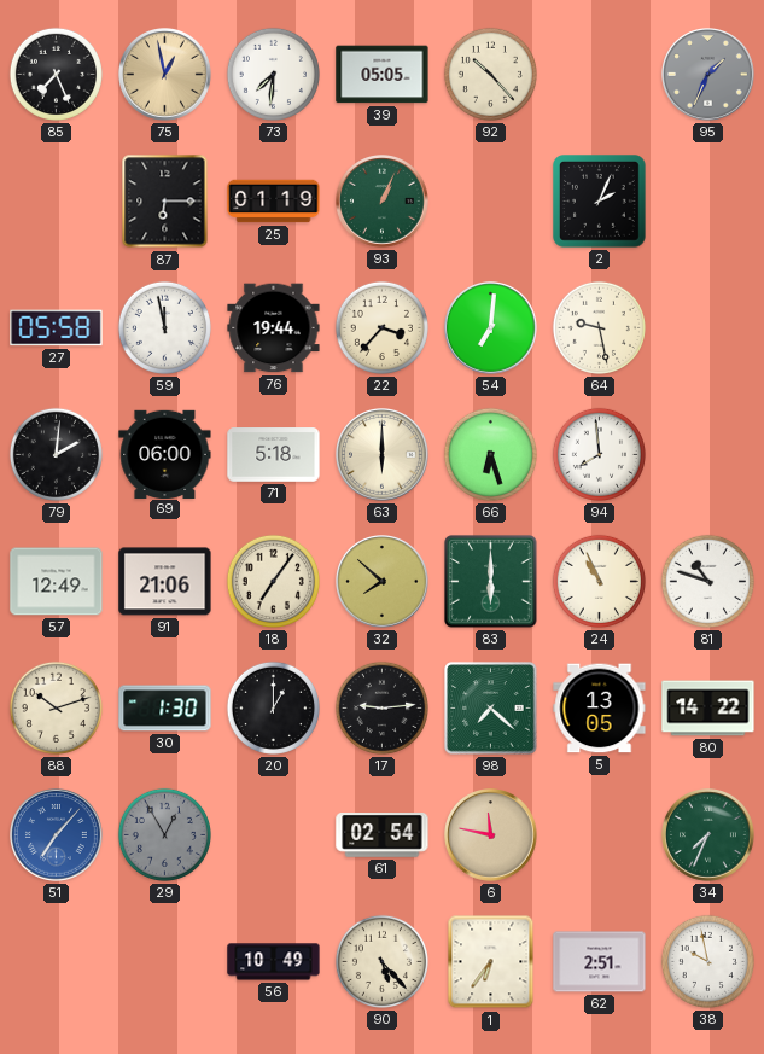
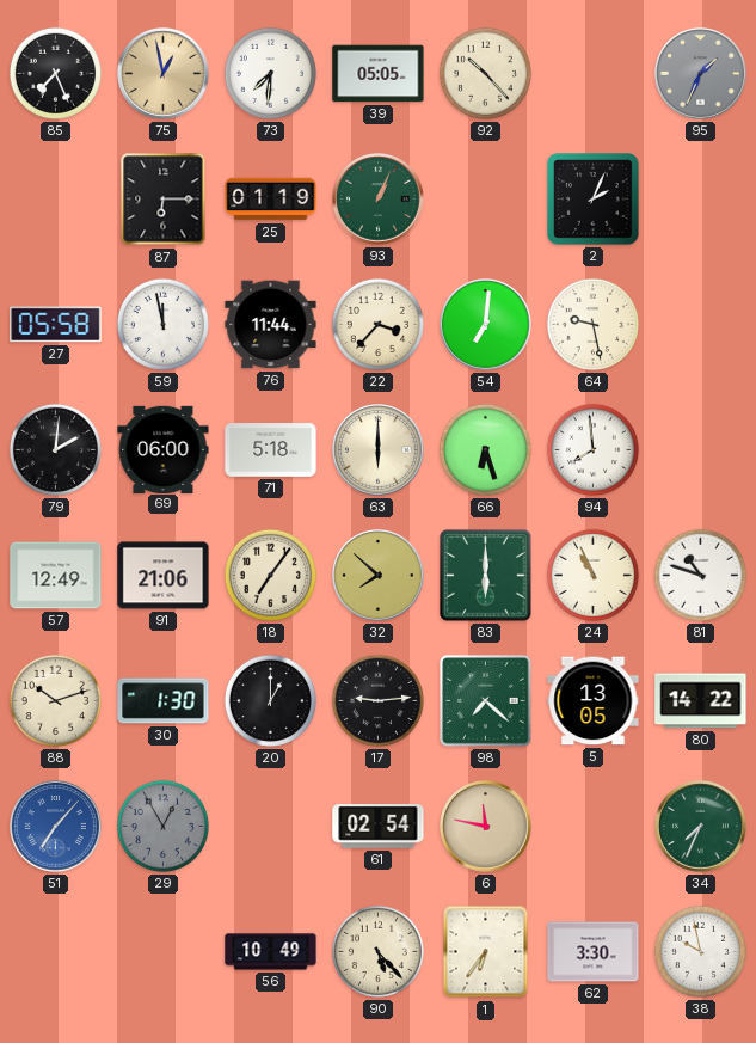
76: 19:44 -> 11:44 (271, 325)
62: 2:51 -> 3:30 (594, 952)
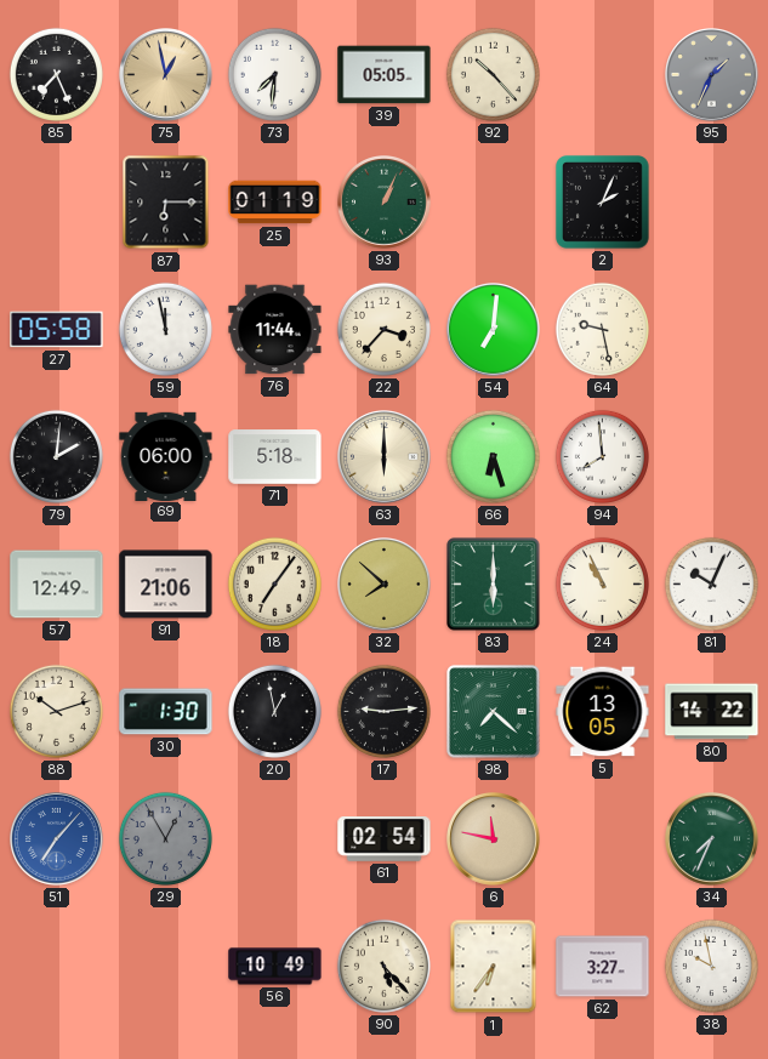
81: 10:48 -> 10:04 (711, 583)
20: 1:00 -> 12:58 (274, 711)
62: 3:30 -> 3:27 (603, 967)
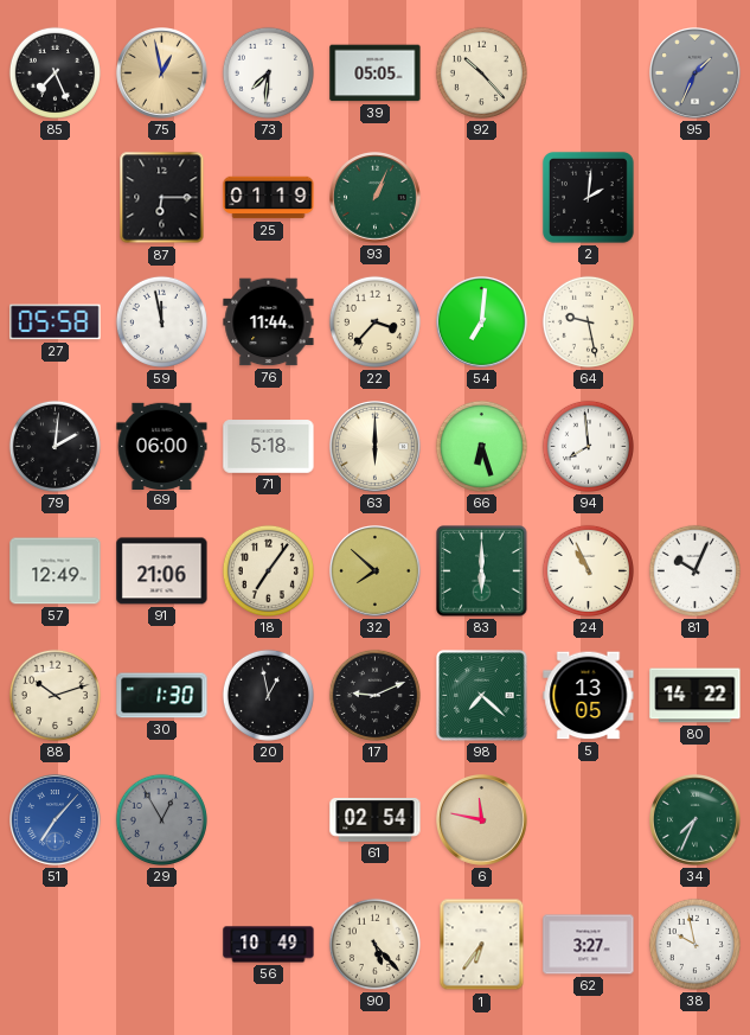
2: 2:04 -> 2:01 (589, 198)
17: 9:14 -> 9:11 (374, 695)
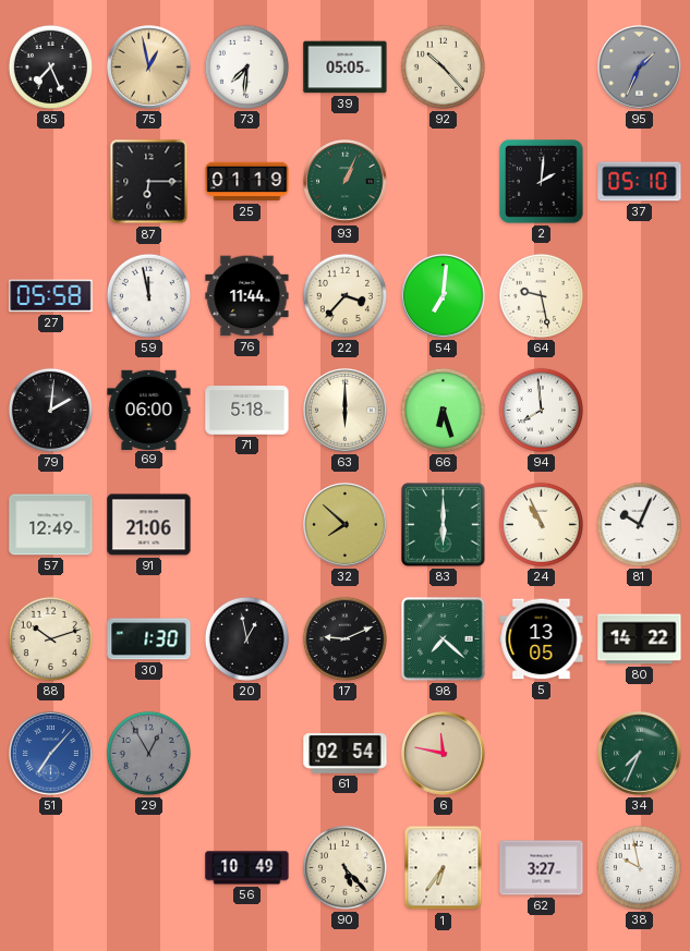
37: none -> 05:10 (640, 182)
18: 7:06 -> none (268, 570)
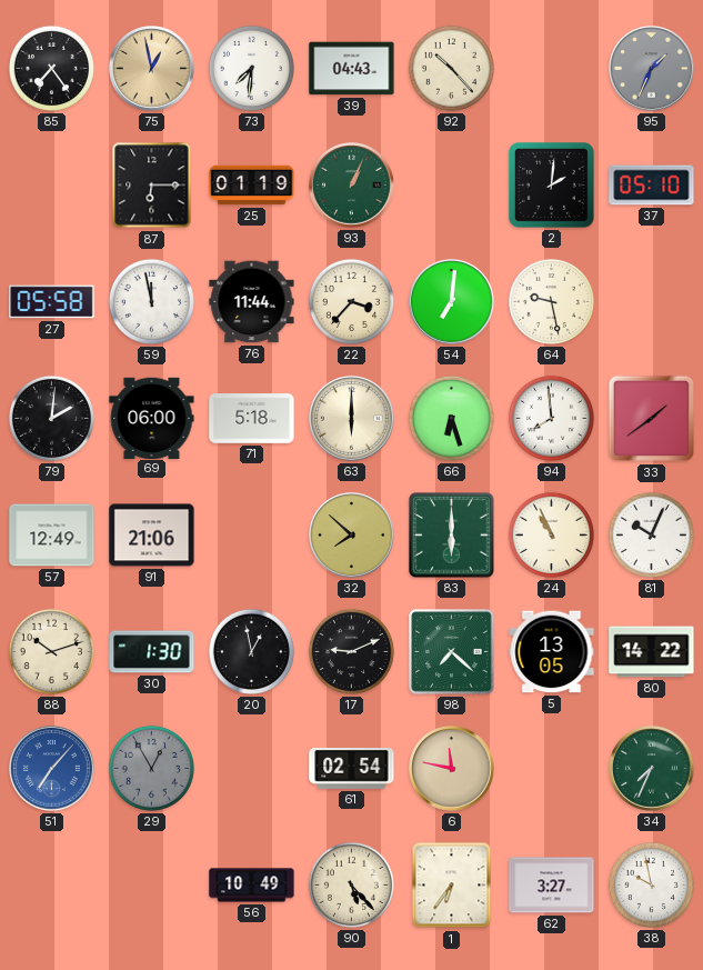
85: 7:26 -> 7:24 (51, 68)
39: 05:05 -> 04:43 (352, 69)
33: none -> 1:39 (652, 419)
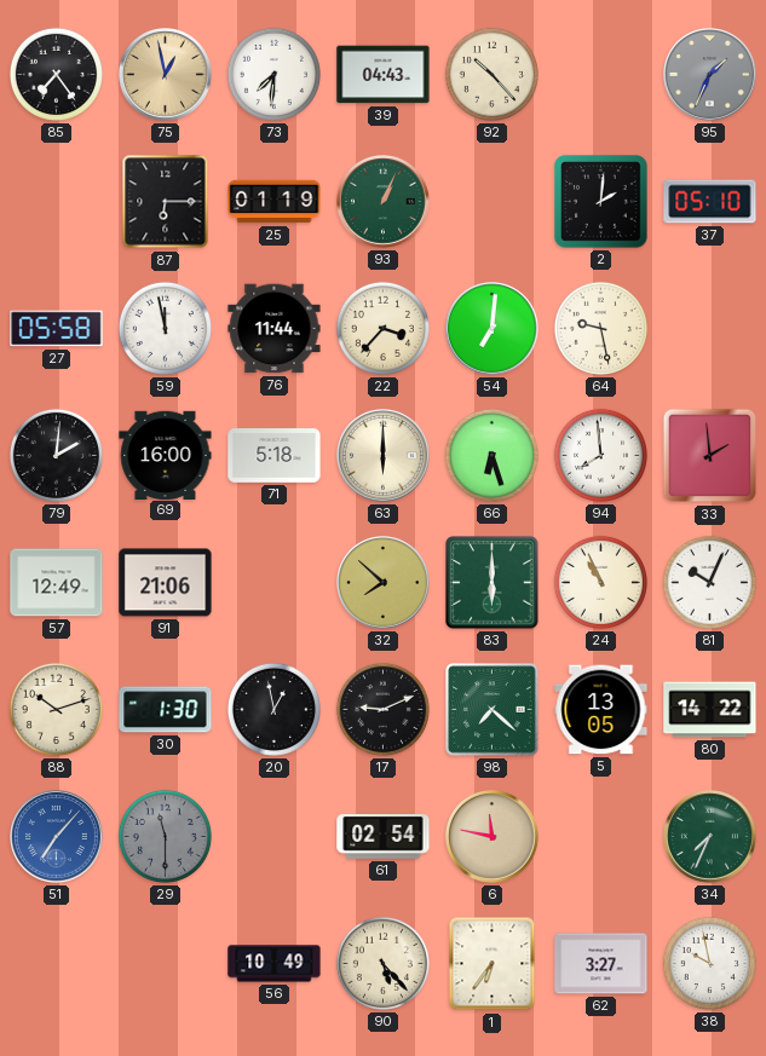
69: 06:00 -> 16:00 (166, 455)
33: 1:39 -> 1:59 (710, 456)
29: 12:55 -> 11:30 (165, 836)
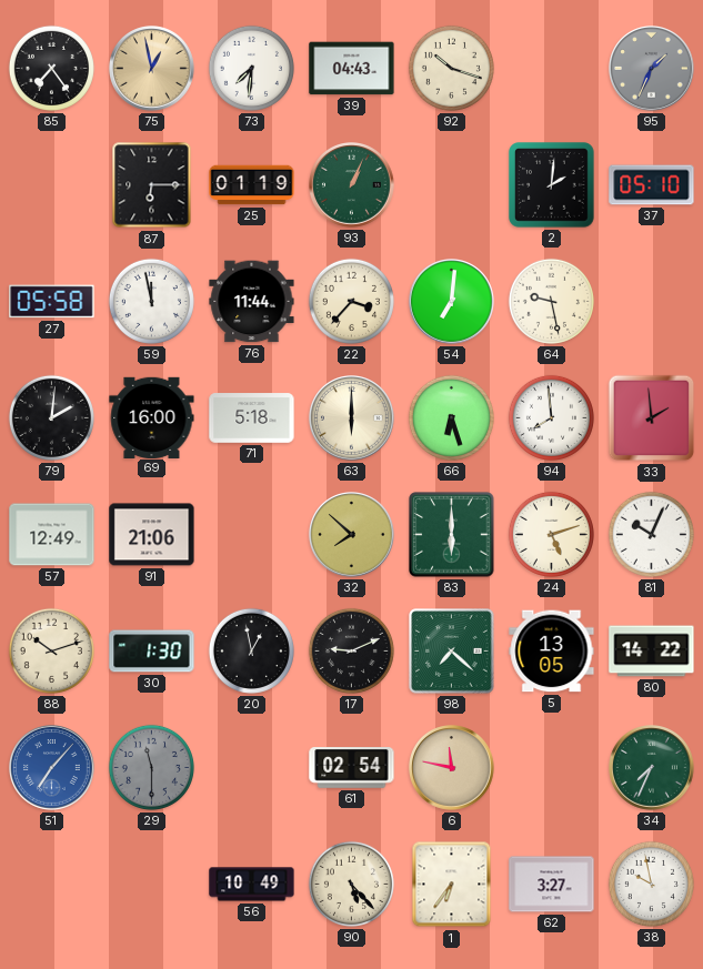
92: 10:23 -> 10:18 (451, 68)
24: 10:56 -> 5:12 (551, 534)
